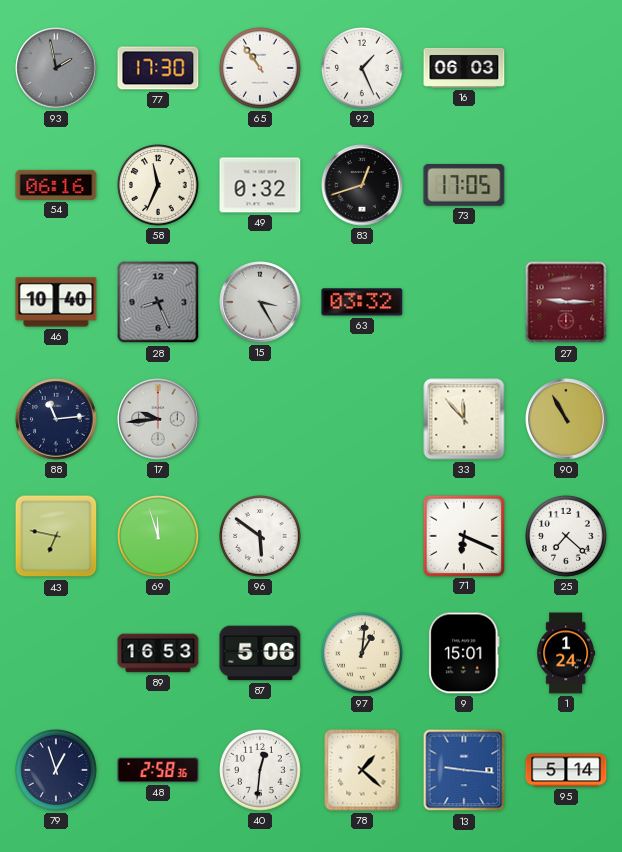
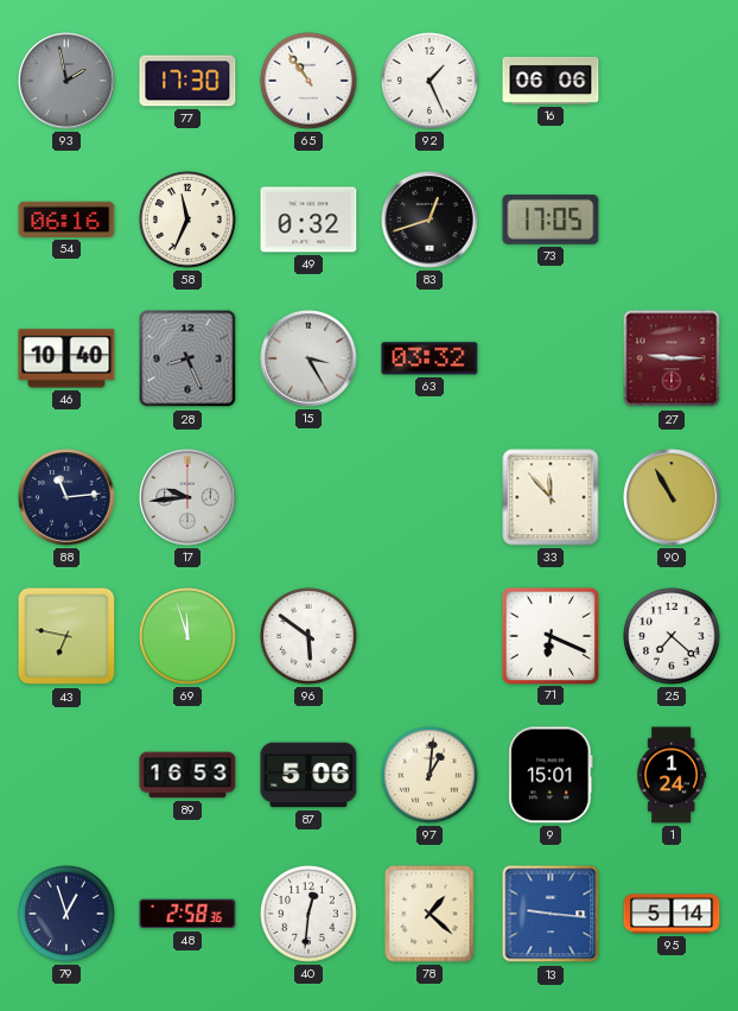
16: 06:03 -> 06:06 (551, 81)
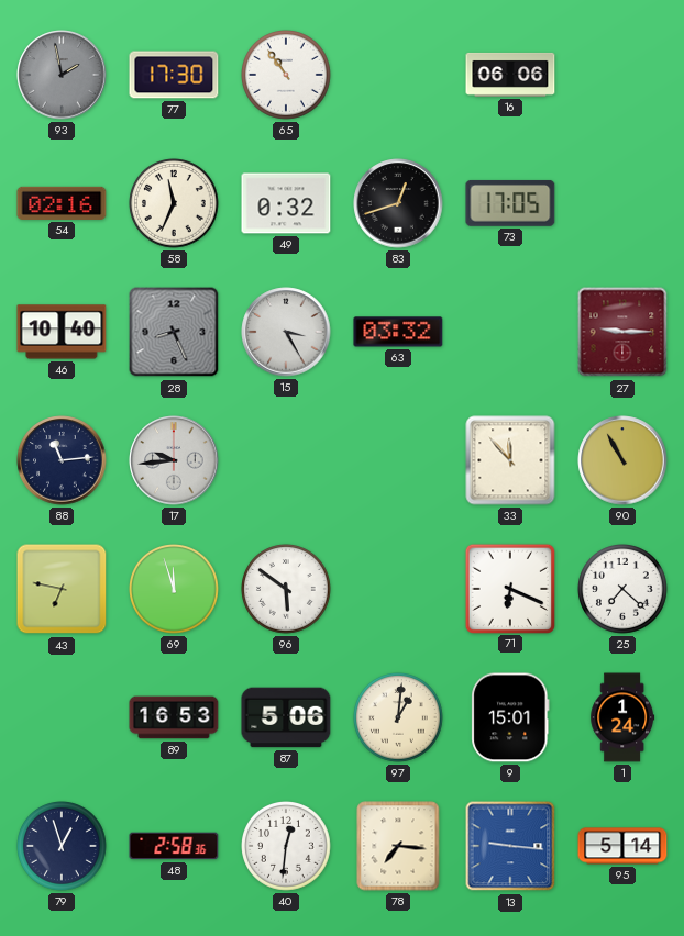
92: 1:26 -> none (431, 82)
54: 06:16 -> 02:16 (62, 203)
78: 1:22 -> 7:16 (398, 846)
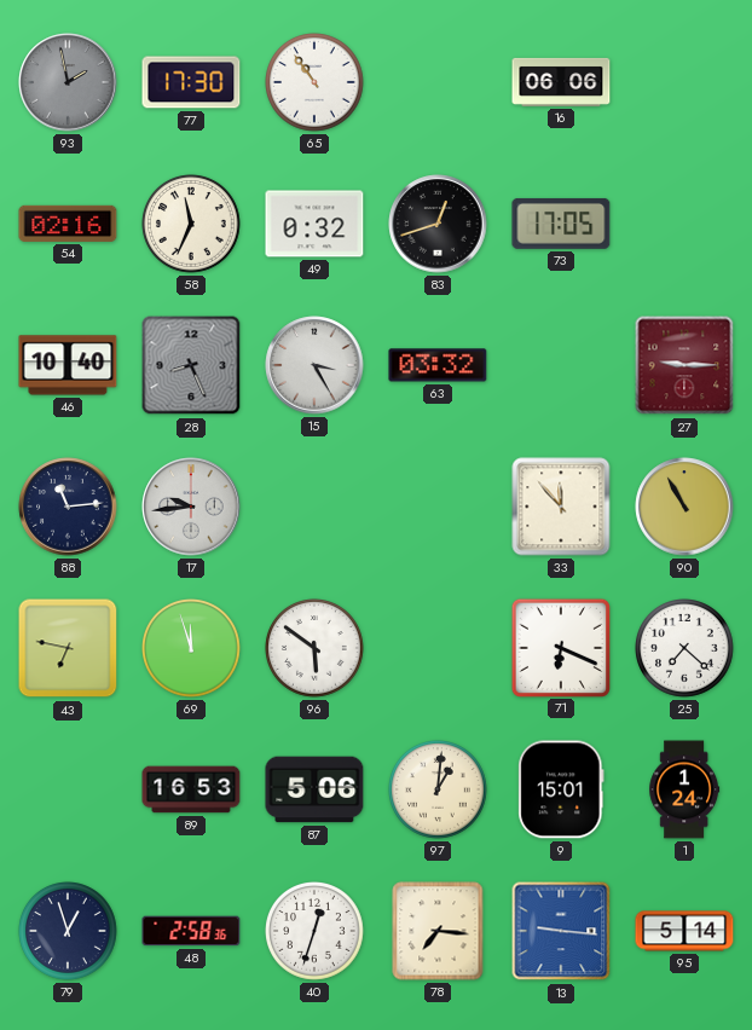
40: 12:31 -> 12:33 (316, 932)
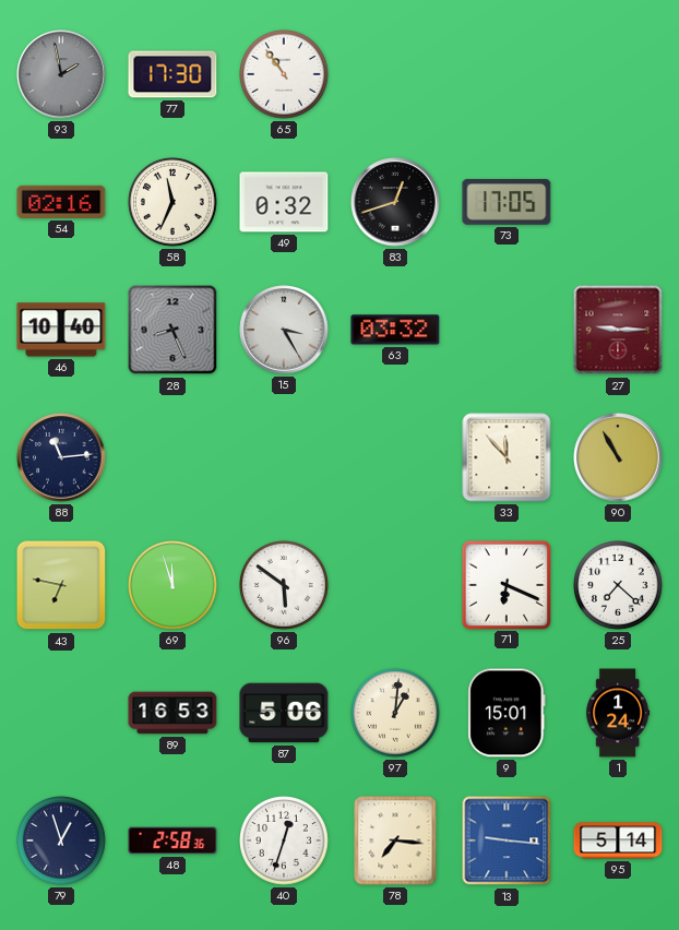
16: 06:06 -> none (561, 82)
17: 9:44 -> none (191, 507)
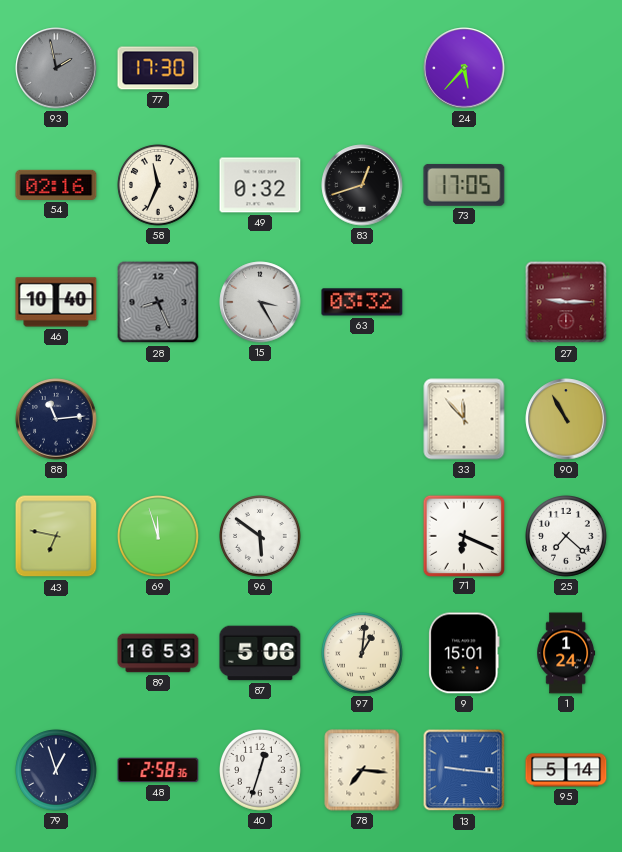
65: 10:54 -> none (285, 75)
24: none -> 5:37 (464, 68)
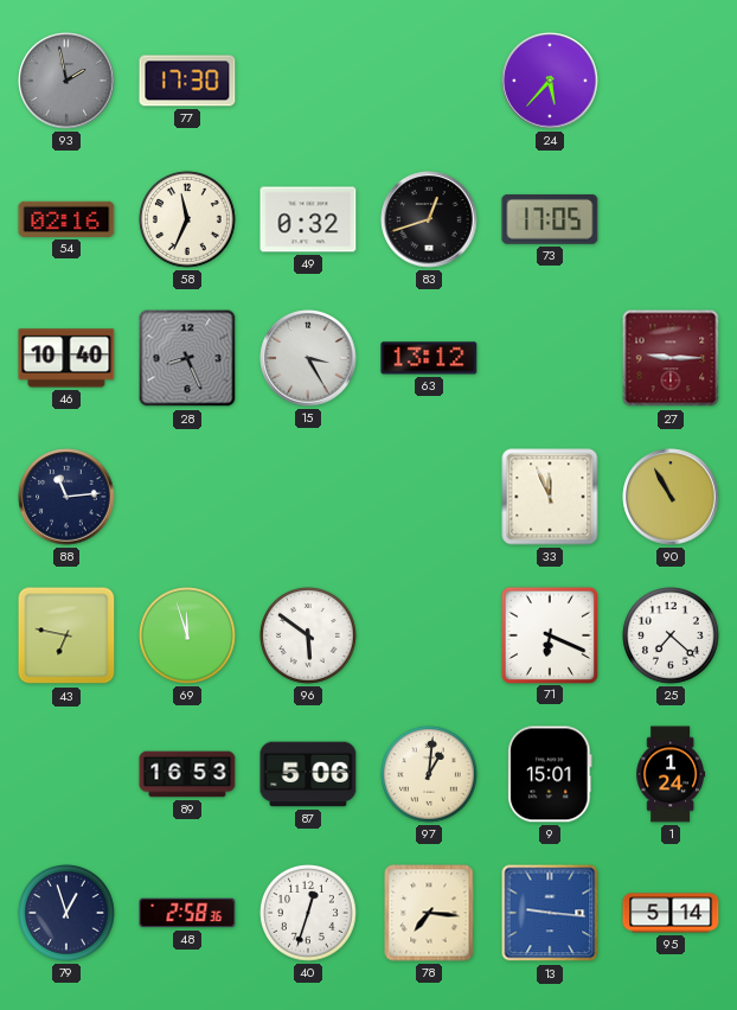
63: 03:32 -> 13:12 (429, 358)
33: 11:53 -> 11:56 (550, 497)
